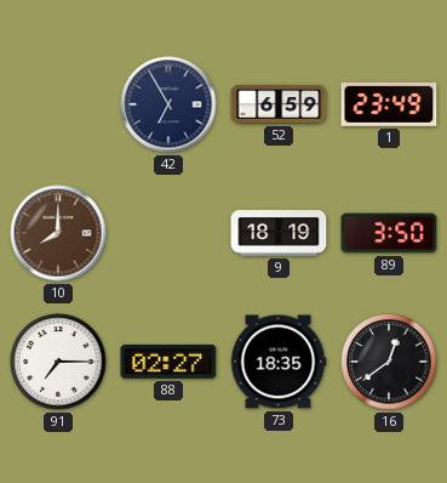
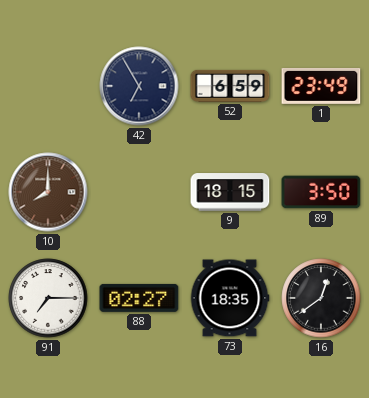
9: 18:19 -> 18:15 (230, 192)
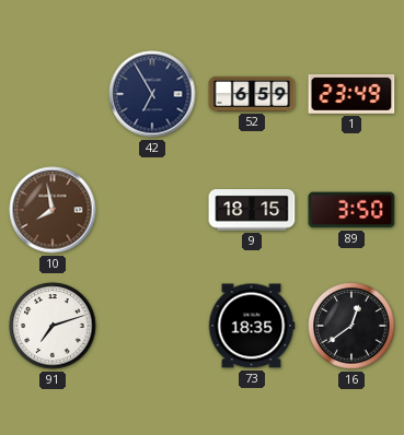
10: 8:00 -> 7:58 (53, 210)
91: 7:15 -> 7:12 (53, 326)
88: 02:27 -> none (139, 298)
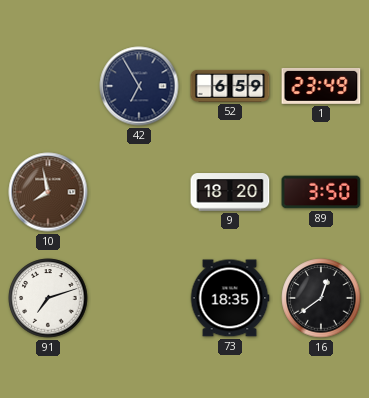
9: 18:15 -> 18:20 (230, 192)
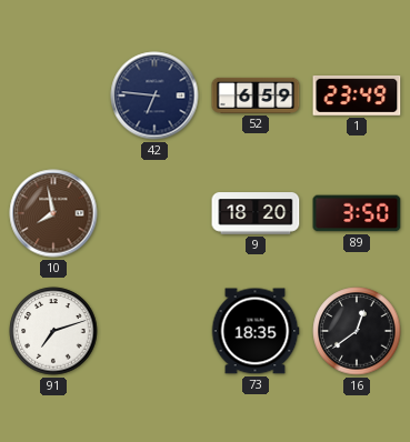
42: 6:55 -> 6:46 (154, 96)
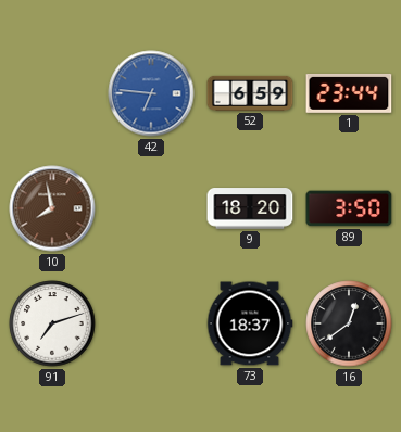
42 dial: navy -> blue (151, 93)
1: 23:49 -> 23:44 (349, 93)
73: 18:35 -> 18:37 (250, 323)
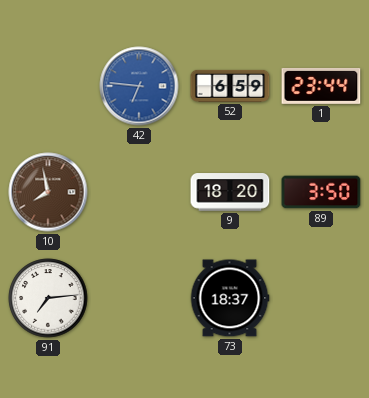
91: 7:12 -> 7:14 (48, 298)
16: 12:39 -> none (349, 323)
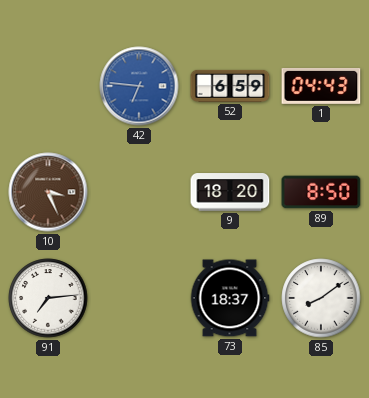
1: 23:44 -> 04:43 (321, 86)
10: 7:58 -> 3:26 (48, 192)
89: 3:50 -> 8:50 (321, 192)
85: none -> 8:09 (321, 298)
